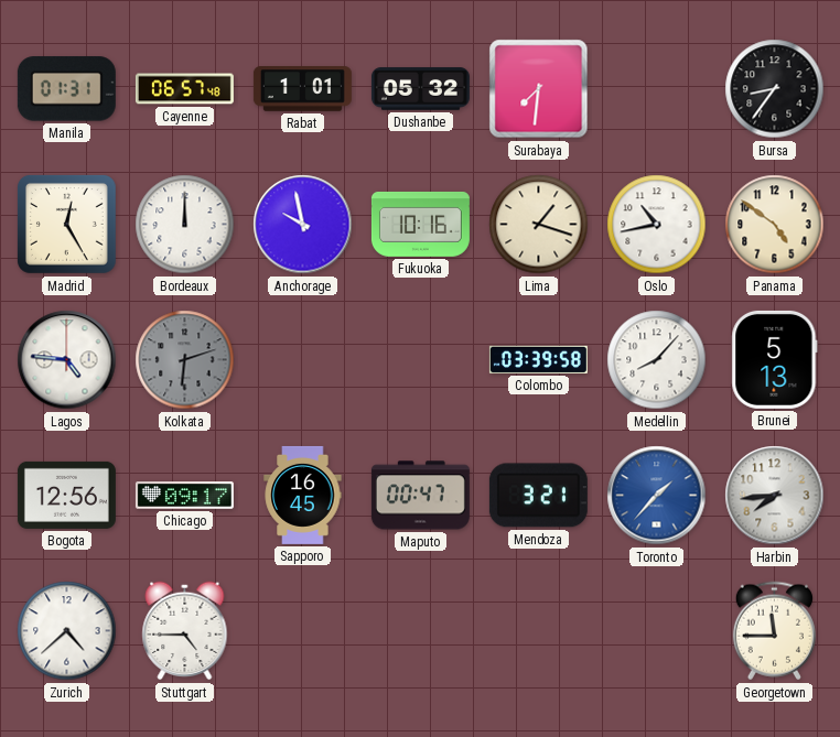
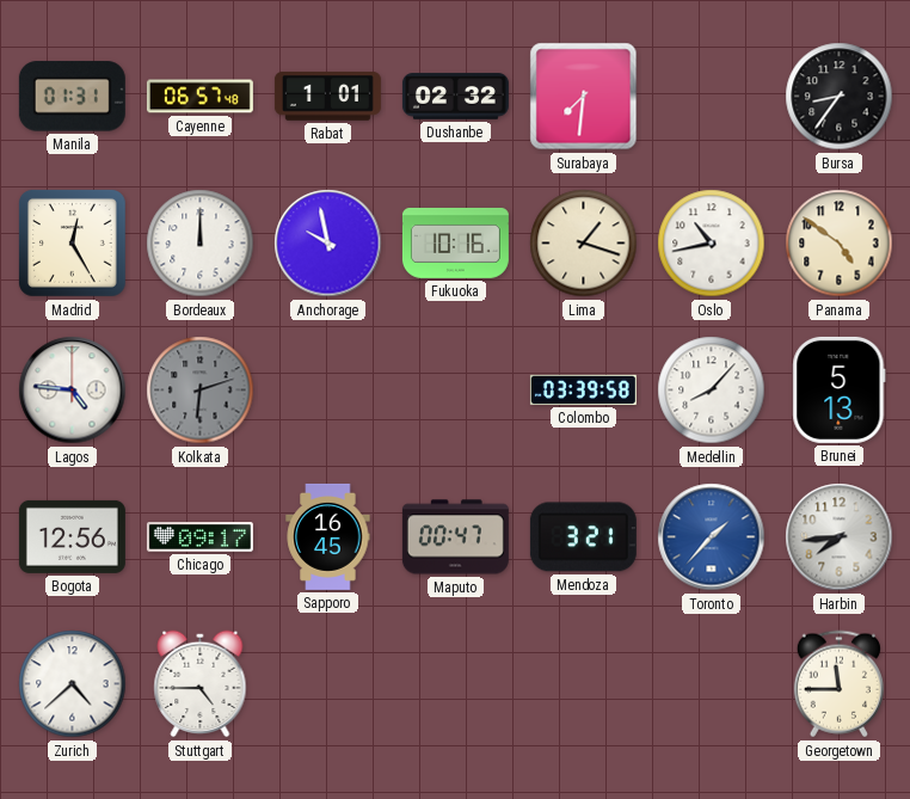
Dushanbe: 05:32 -> 02:32 (455, 97)
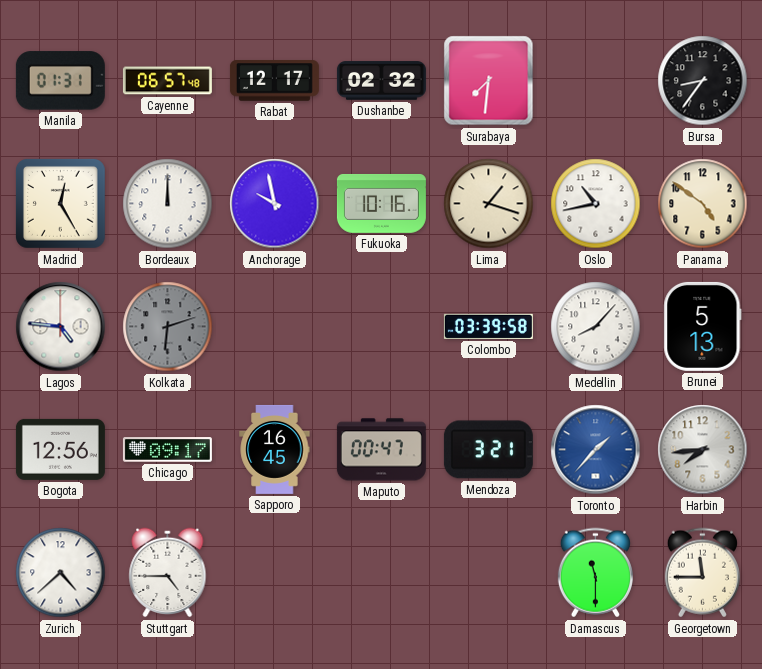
Rabat: 1:01 -> 12:17 (274, 81)
Damascus: none -> 11:30 (595, 573)
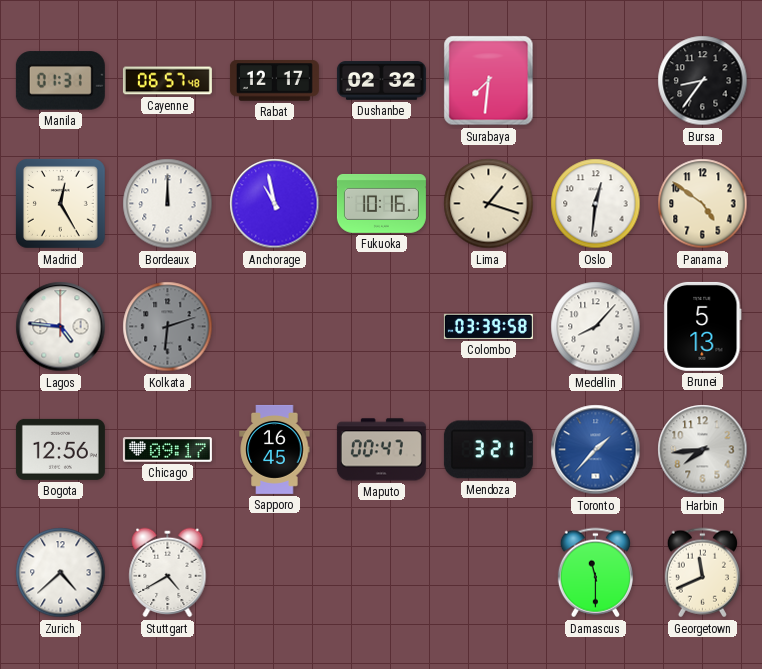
Anchorage: 9:58 -> 10:58 (275, 204)
Oslo: 10:43 -> 12:31 (596, 204)
Stuttgart: 4:45 -> 4:40 (168, 573)
Georgetown: 11:45 -> 11:41 (702, 573)
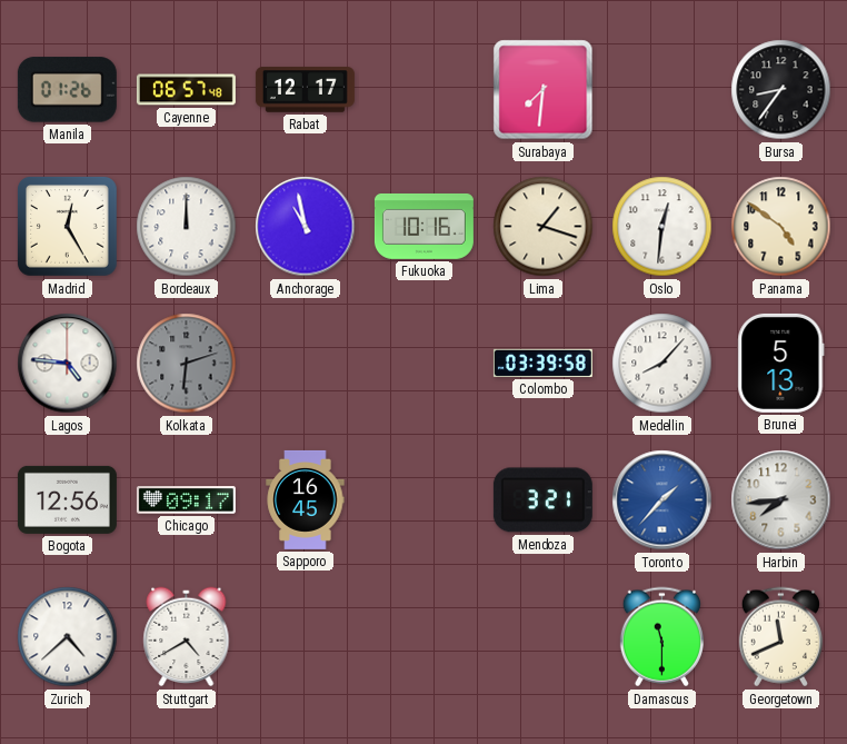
Manila: 01:31 -> 01:26 (67, 90)
Dushanbe: 02:32 -> none (381, 81)
Maputo: 00:47 -> none (381, 450)
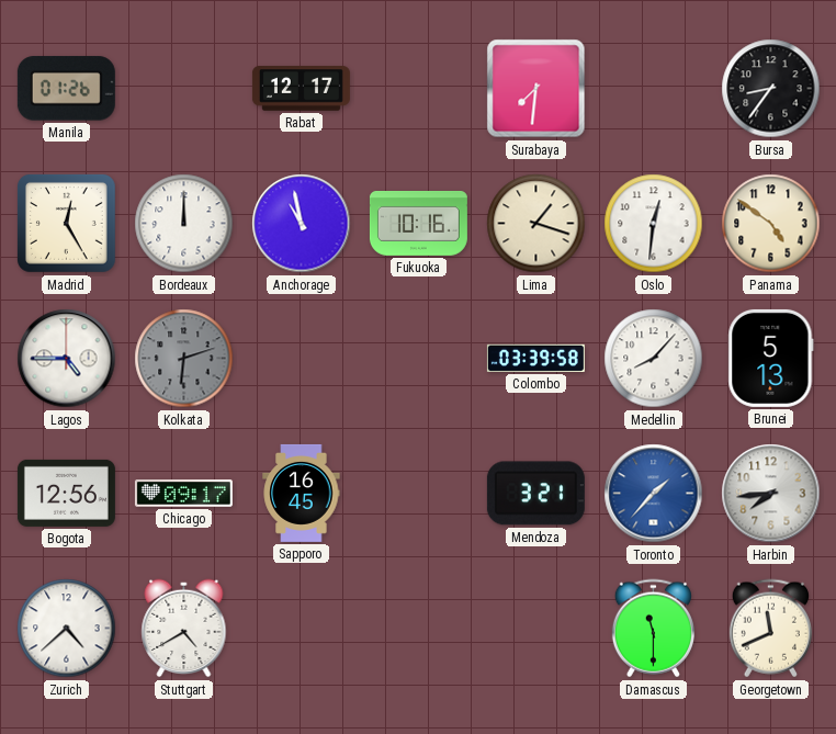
Cayenne: 06:57 -> none (186, 90)
Lagos: 4:46 -> 4:45 (67, 359)
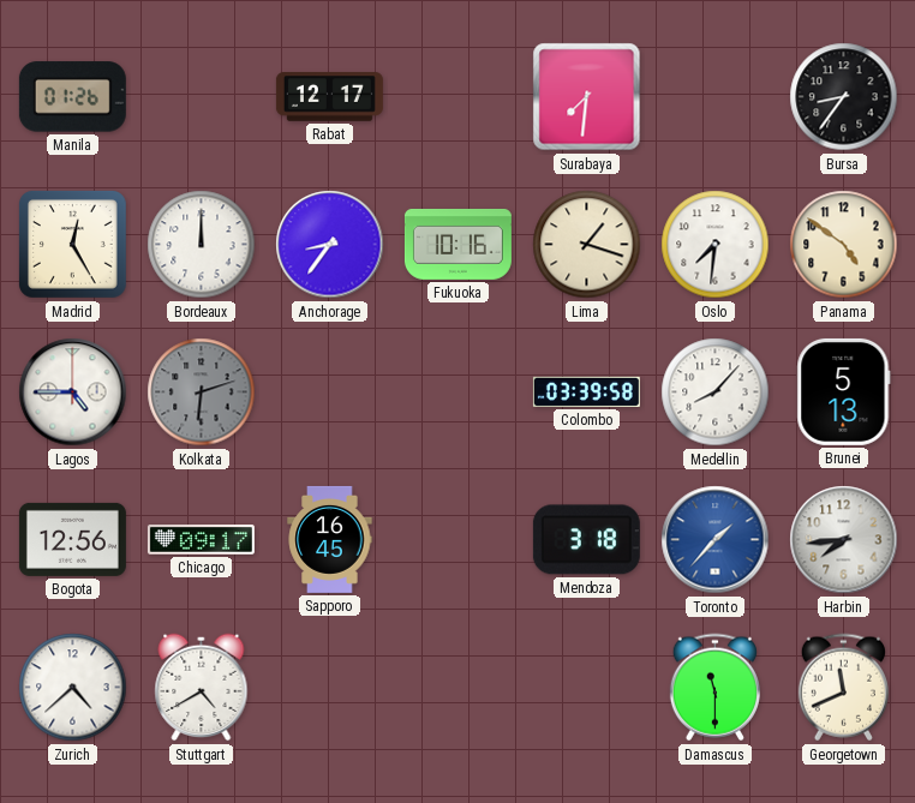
Anchorage: 10:58 -> 8:36 (330, 245)
Oslo: 12:31 -> 7:31 (716, 245)
Mendoza: 3:21 -> 3:18 (586, 540)
